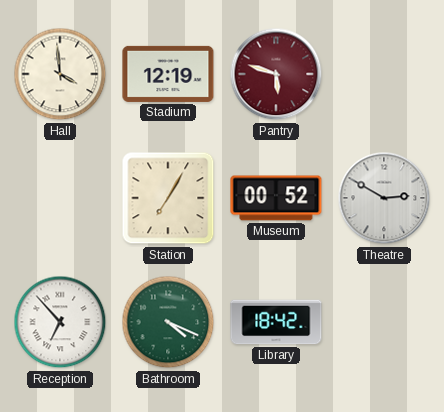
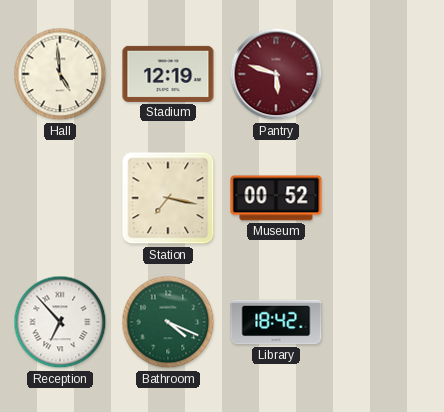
Hall: 3:59 -> 4:59 (60, 74)
Station: 7:05 -> 7:17 (168, 198)
Theatre: 2:50 -> none (384, 198)
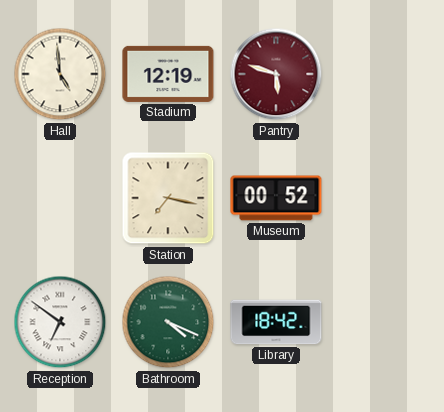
Reception: 6:53 -> 6:51 (60, 322)
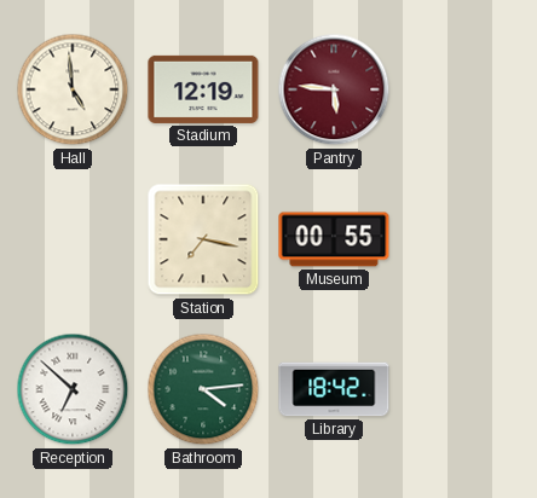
Pantry: 5:48 -> 5:46 (334, 89)
Museum: 00:52 -> 00:55 (334, 239)
Reception: 6:51 -> 6:52 (73, 389)
Bathroom: 4:19 -> 4:14 (203, 389)
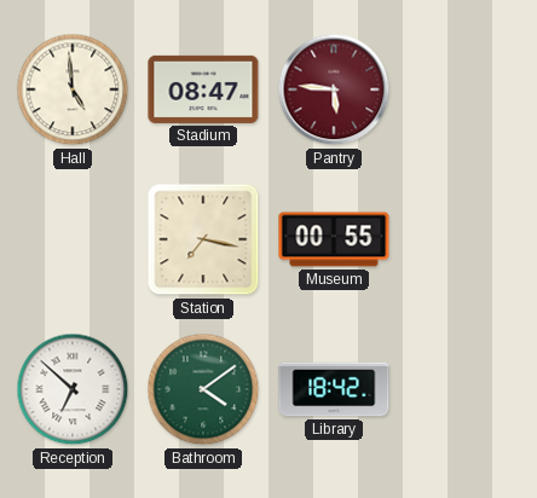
Stadium: 12:19 -> 08:47 (203, 89)
Bathroom: 4:14 -> 4:09 (203, 389)
